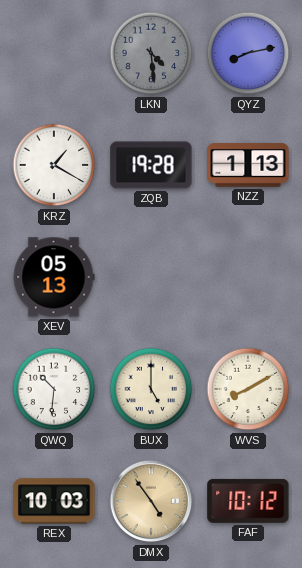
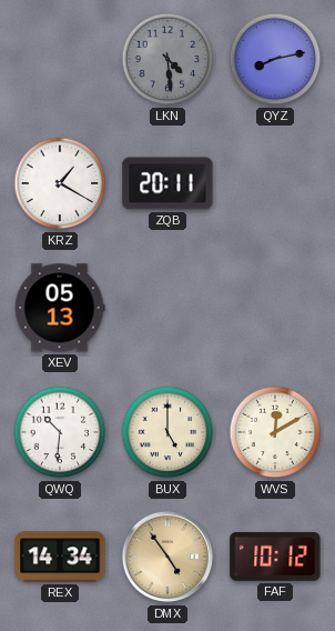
ZQB: 19:28 -> 20:11 (167, 183)
NZZ: 1:13 -> none (248, 165)
WVS: 8:10 -> 12:10 (275, 432)
REX: 10:03 -> 14:34 (60, 557)
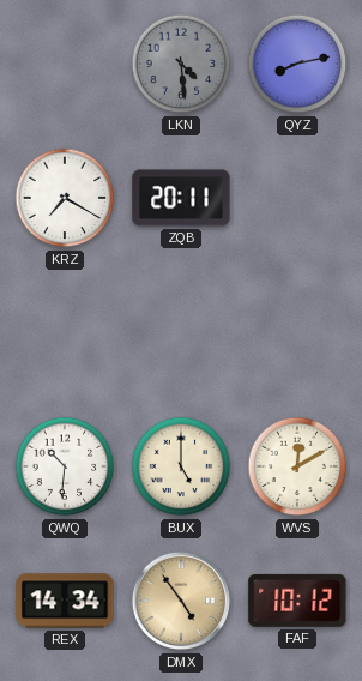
KRZ: 1:20 -> 7:20 (65, 198)
XEV: 05:13 -> none (60, 308)
